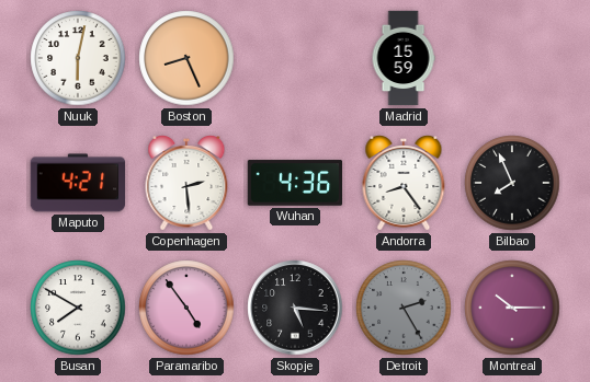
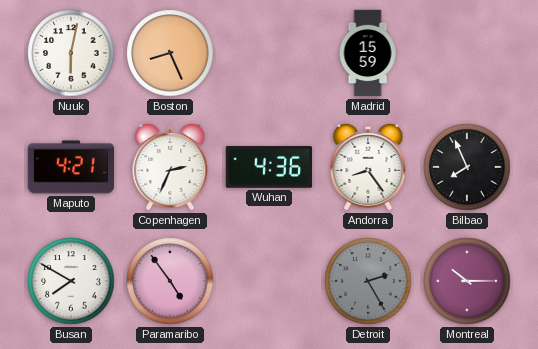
Copenhagen: 2:29 -> 2:34 (170, 168)
Skopje: 5:16 -> none (295, 308)
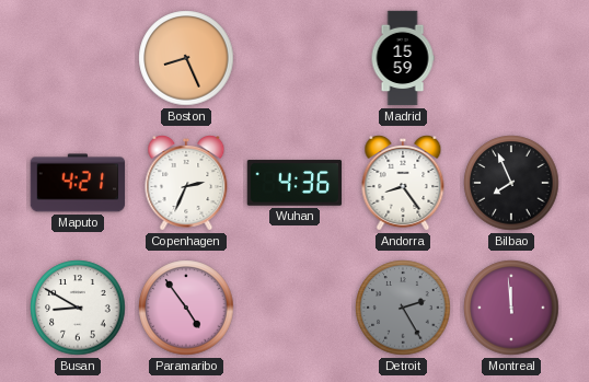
Nuuk: 6:02 -> none (71, 53)
Busan: 7:50 -> 8:50 (78, 308)
Montreal: 10:15 -> 11:59 (511, 308)
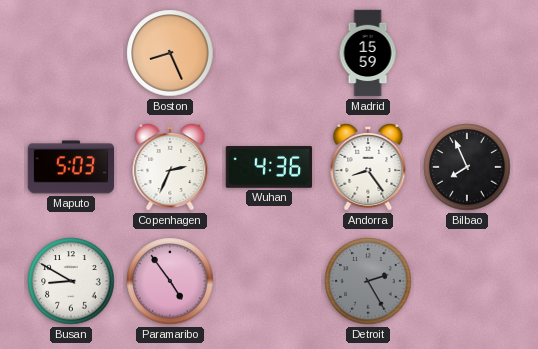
Maputo: 4:21 -> 5:03 (71, 167)
Montreal: 11:59 -> none (511, 308)
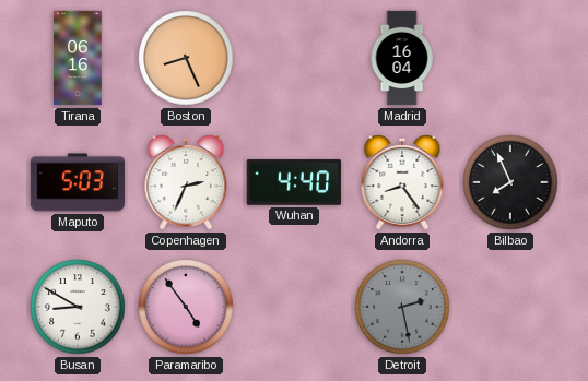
Tirana: none -> 06:16 (79, 58)
Madrid: 15:59 -> 16:04 (402, 58)
Wuhan: 4:36 -> 4:40 (294, 182)
Detroit: 2:25 -> 2:28 (402, 307)
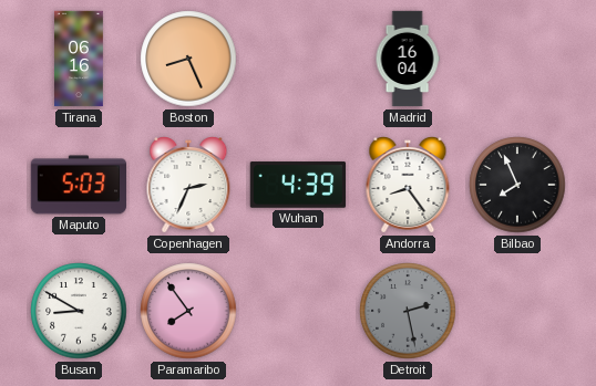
Wuhan: 4:40 -> 4:39 (298, 185)
Paramaribo: 4:54 -> 7:54 (188, 311)
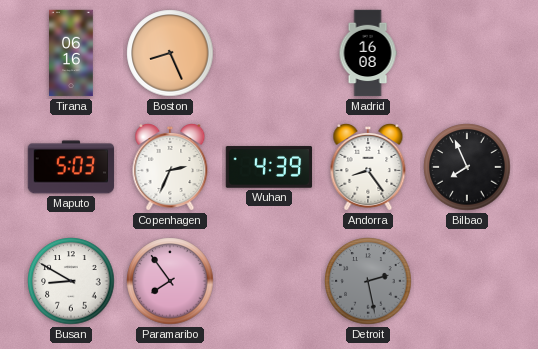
Madrid: 16:04 -> 16:08 (368, 53)
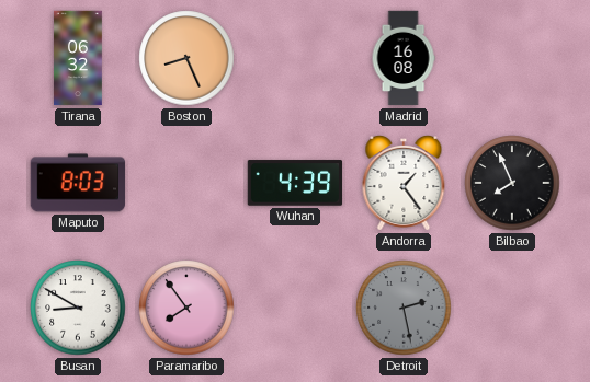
Tirana: 06:16 -> 06:32 (79, 58)
Maputo: 5:03 -> 8:03 (78, 183)
Copenhagen: 2:34 -> none (170, 168)
Andorra: 8:24 -> 1:24 (404, 184)
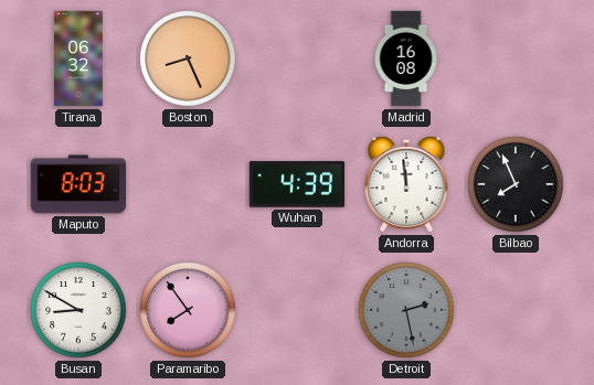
Andorra: 1:24 -> 11:59 (406, 185)
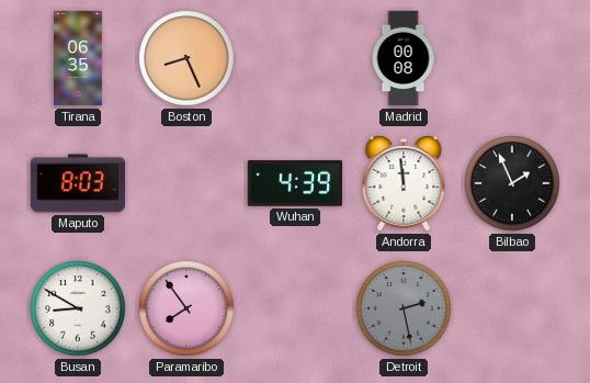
Tirana: 06:32 -> 06:35 (79, 58)
Madrid: 16:08 -> 00:08 (404, 58)
Bilbao: 7:56 -> 1:56 (512, 183)
